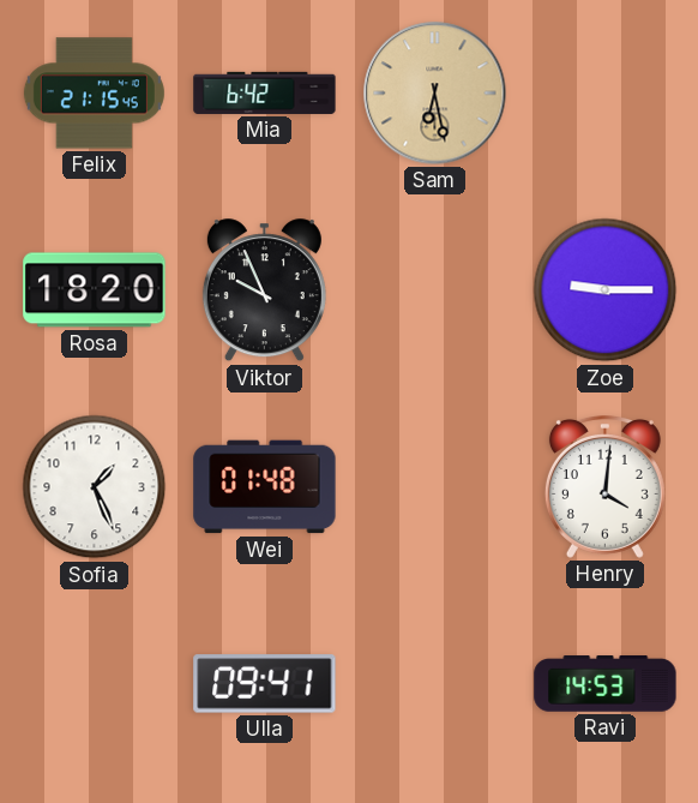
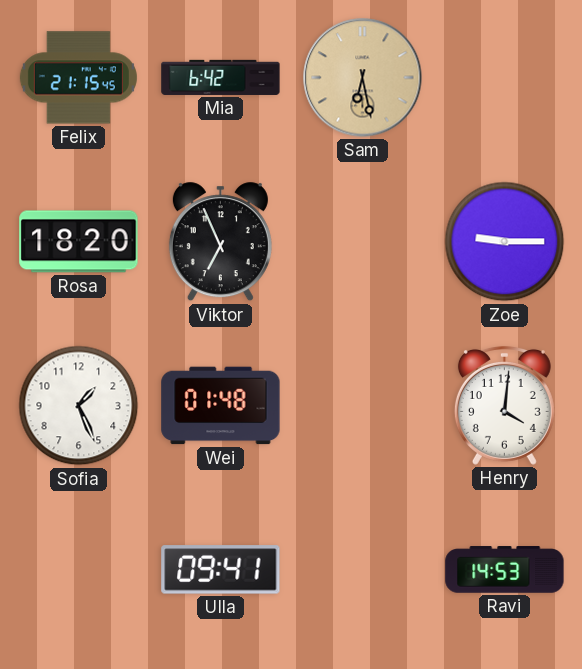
Viktor: 9:56 -> 6:56 (220, 242)
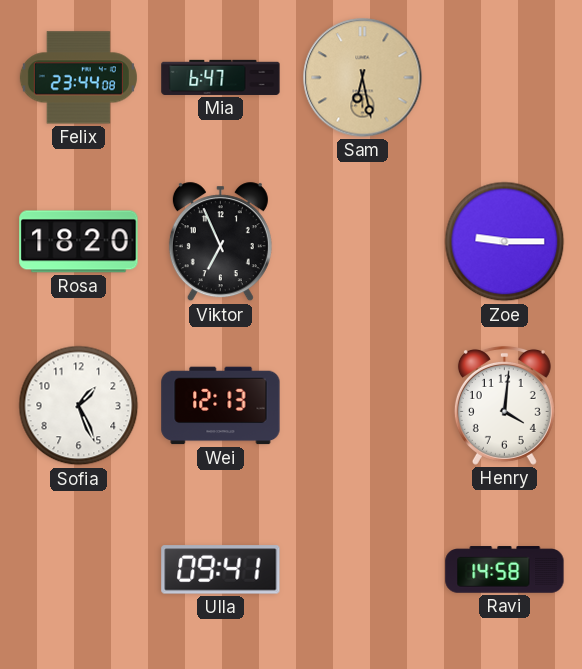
Felix: 21:15 -> 23:44 (78, 78)
Mia: 6:42 -> 6:47 (221, 77)
Wei: 01:48 -> 12:13 (221, 406)
Ravi: 14:53 -> 14:58 (505, 570)
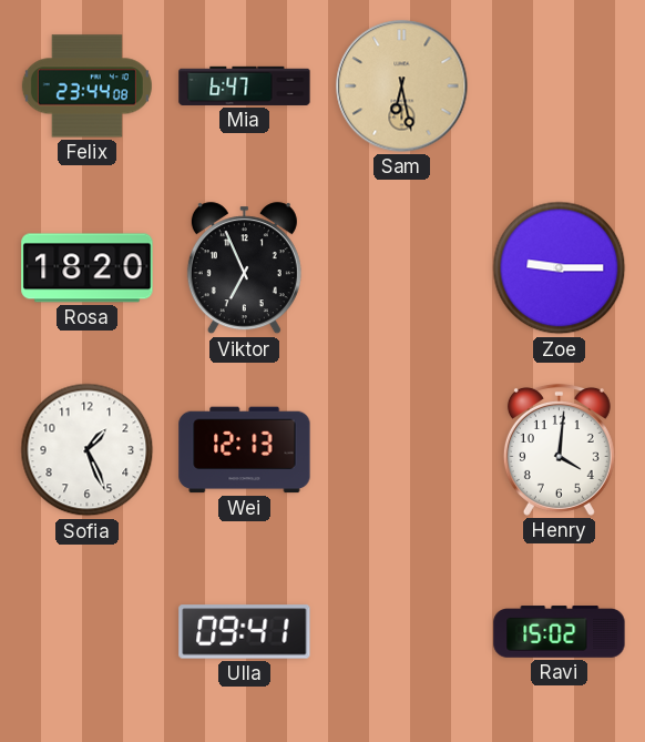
Ravi: 14:58 -> 15:02 (560, 632)
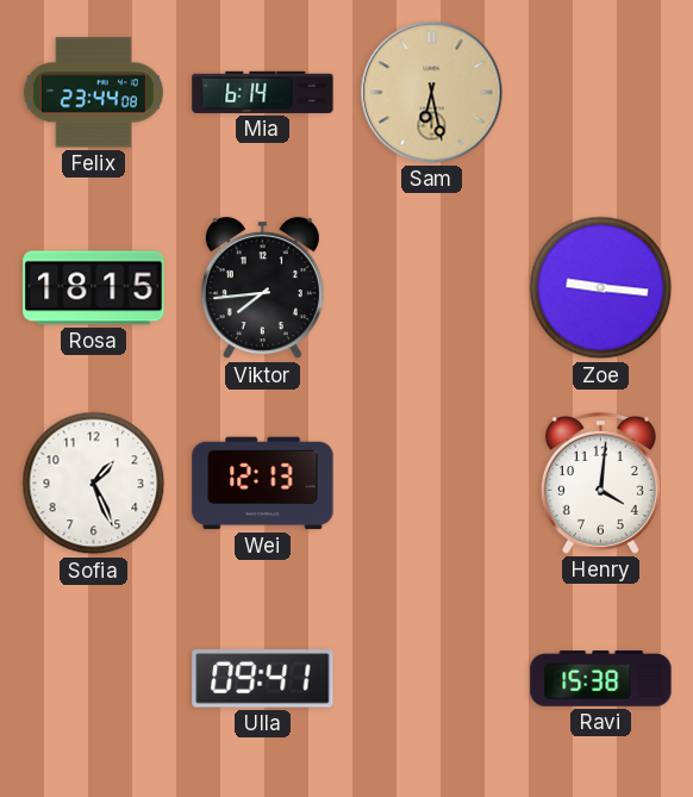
Mia: 6:47 -> 6:14 (263, 92)
Rosa: 18:20 -> 18:15 (94, 288)
Viktor: 6:56 -> 7:44 (262, 288)
Zoe: 9:15 -> 9:16 (601, 288)
Ravi: 15:02 -> 15:38 (601, 679)
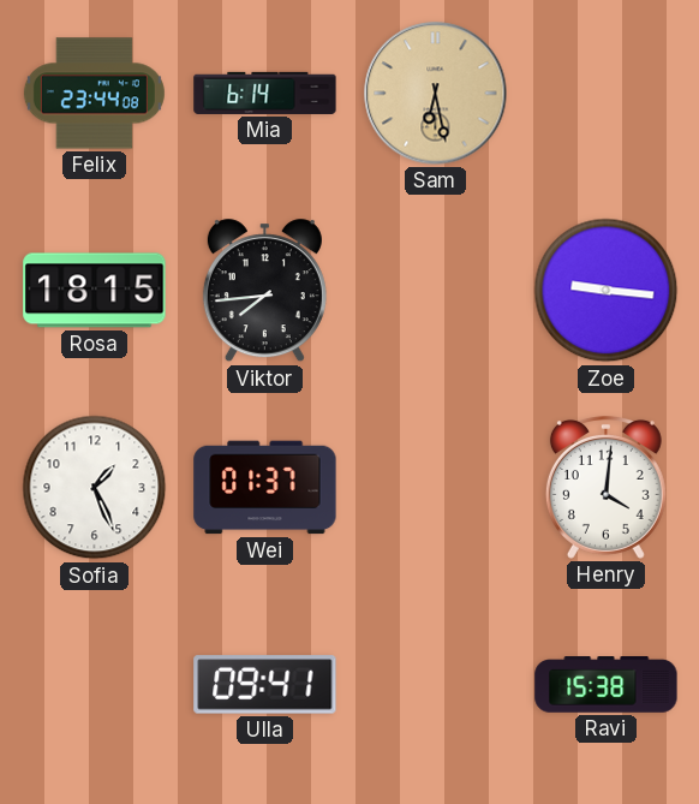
Wei: 12:13 -> 01:37 (265, 488)
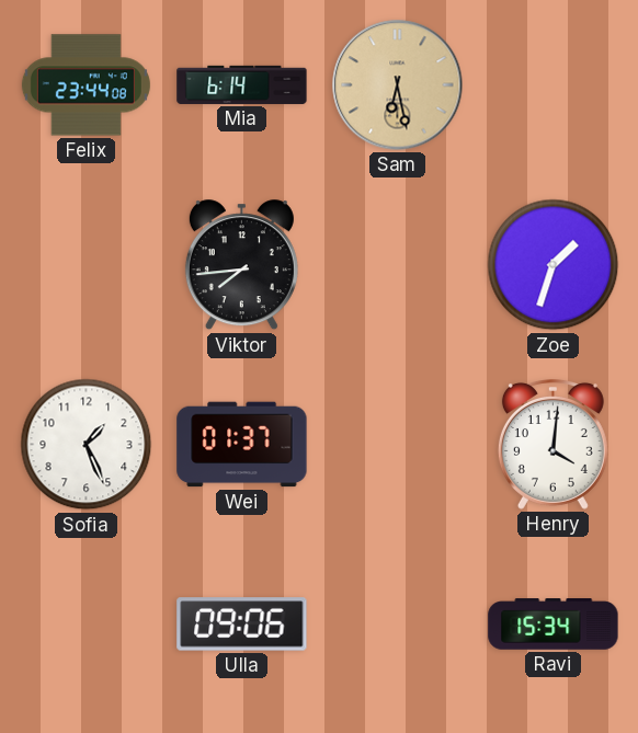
Rosa: 18:15 -> none (95, 291)
Zoe: 9:16 -> 1:33 (554, 265)
Ulla: 09:41 -> 09:06 (242, 625)
Ravi: 15:38 -> 15:34 (554, 625)
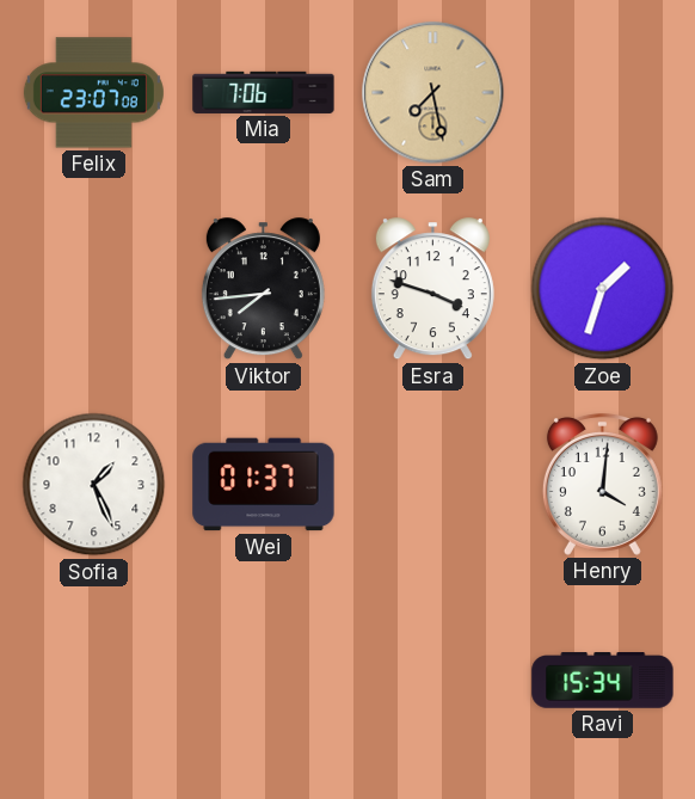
Felix: 23:44 -> 23:07 (93, 93)
Mia: 6:14 -> 7:06 (264, 92)
Sam: 6:28 -> 7:28 (433, 93)
Esra: none -> 3:48 (432, 289)
Ulla: 09:06 -> none (242, 625)
